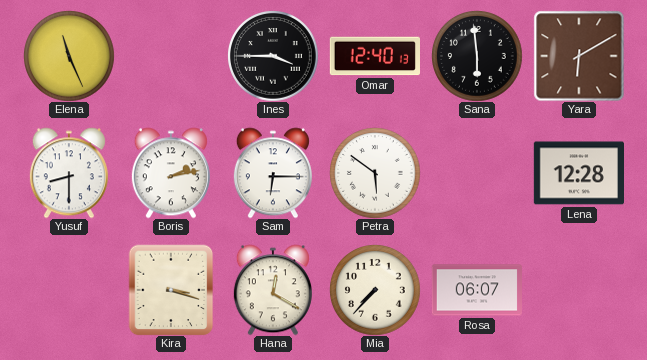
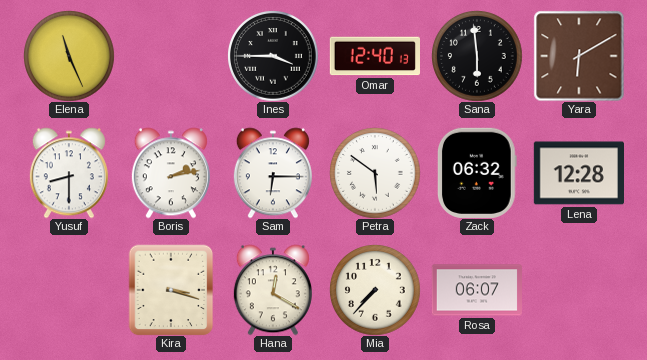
Zack: none -> 06:32 (478, 173)
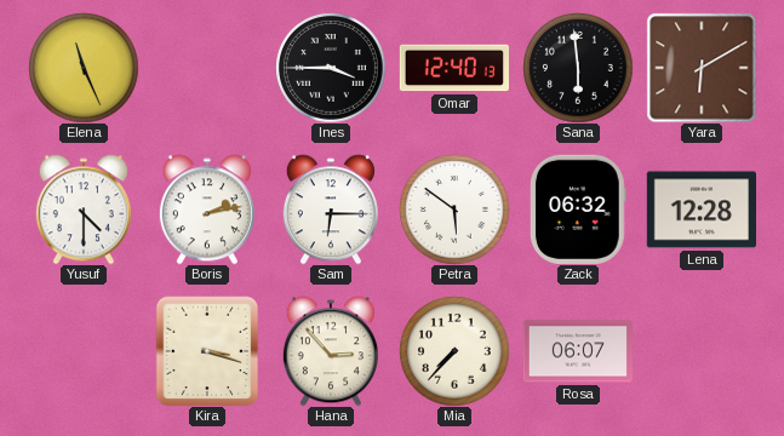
Yusuf: 8:30 -> 4:30 (84, 210)
Hana: 12:20 -> 2:53 (331, 351)
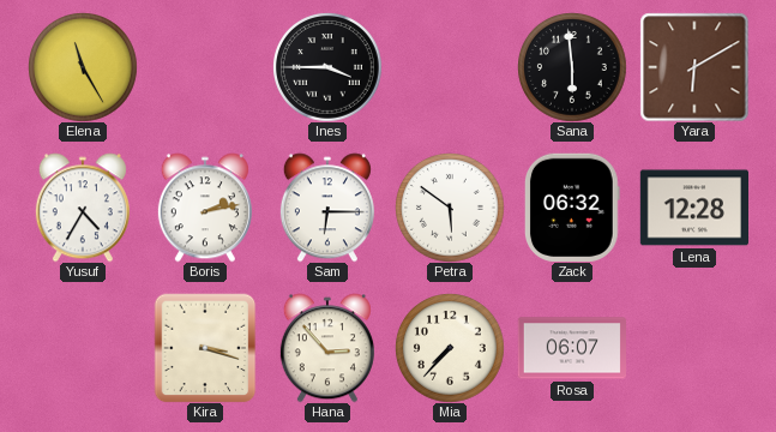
Elena: 11:26 -> 11:25 (83, 67)
Omar: 12:40 -> none (453, 68)
Yusuf: 4:30 -> 4:35 (83, 208)
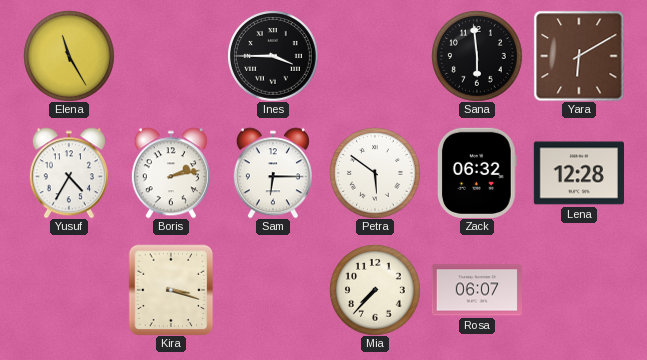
Hana: 2:53 -> none (327, 348)
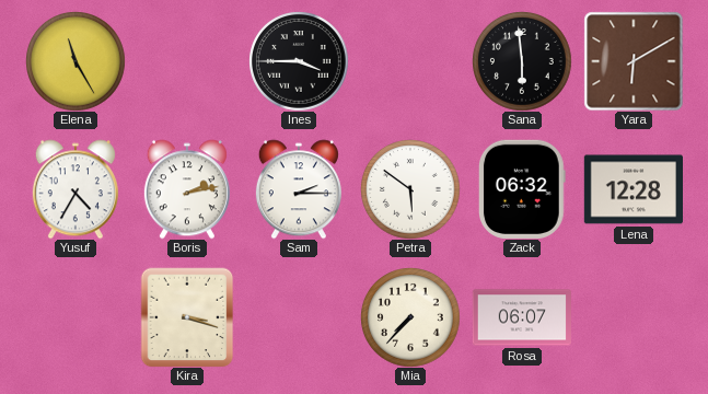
Sam: 6:15 -> 2:15 (299, 189)
